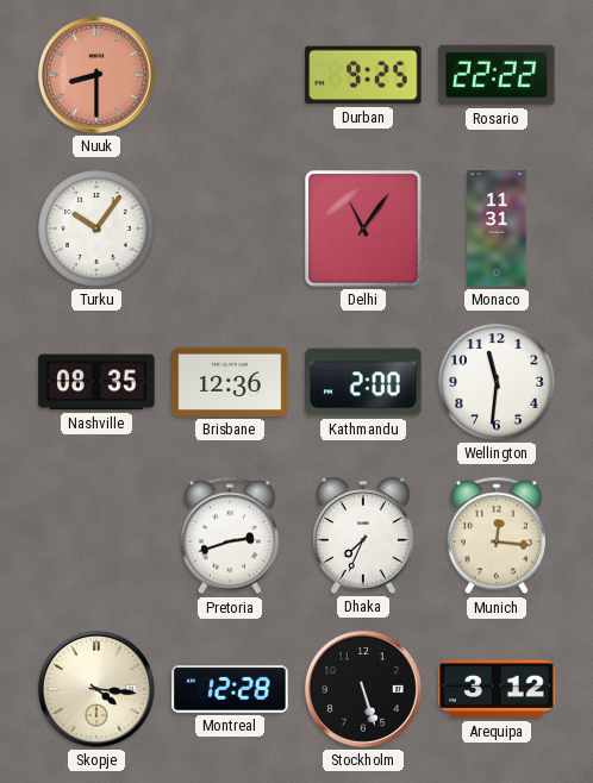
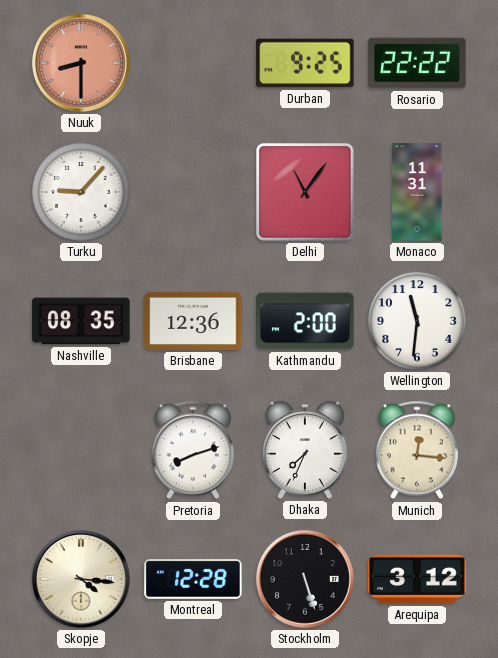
Turku: 10:06 -> 9:07 (81, 192)
Pretoria: 2:42 -> 8:12 (193, 450)
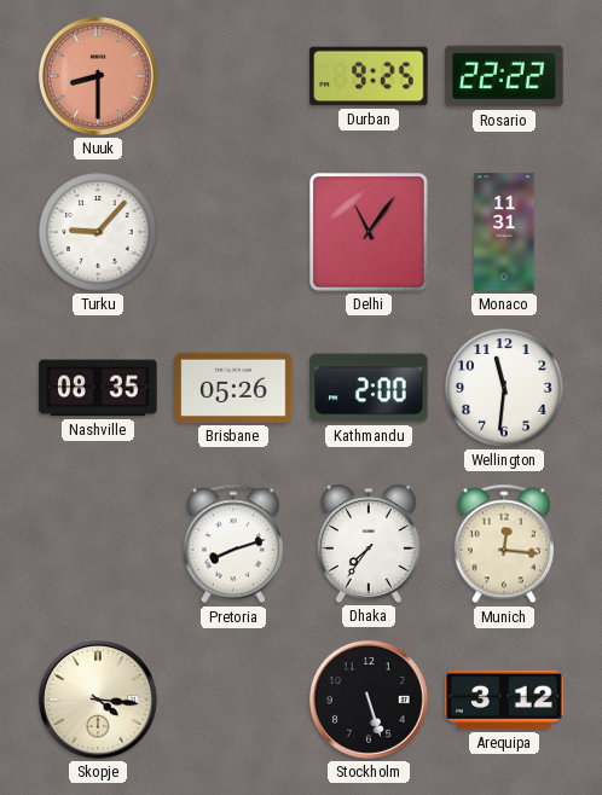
Brisbane: 12:36 -> 05:26 (233, 388)
Dhaka: 7:34 -> 7:36 (369, 544)
Montreal: 12:28 -> none (193, 579)
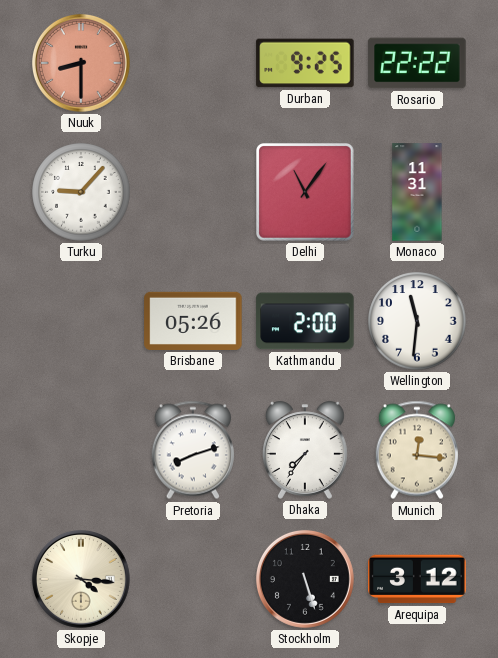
Nashville: 08:35 -> none (98, 388)
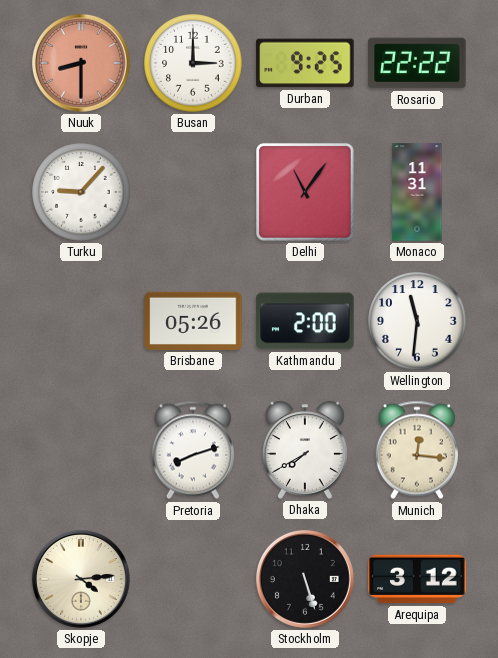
Busan: none -> 3:00 (193, 63)
Dhaka: 7:36 -> 7:40 (305, 450)
Skopje: 4:16 -> 4:14 (81, 579)
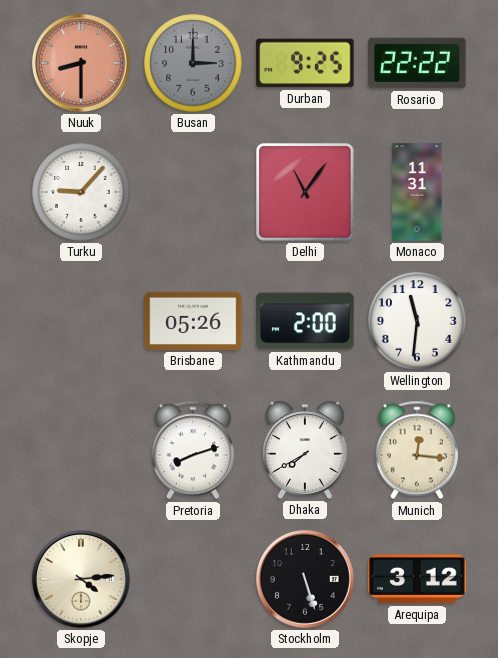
Busan dial: white -> grey (193, 63)
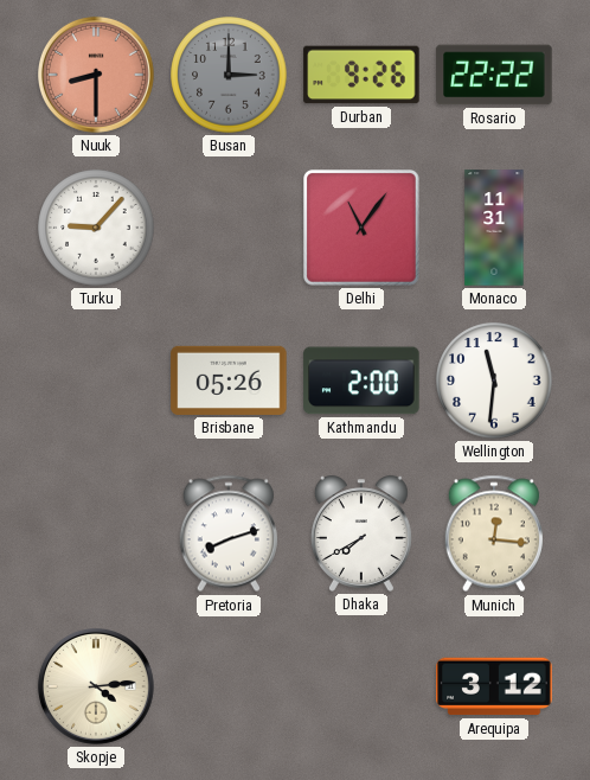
Durban: 9:25 -> 9:26 (361, 75)
Stockholm: 5:27 -> none (305, 579)
